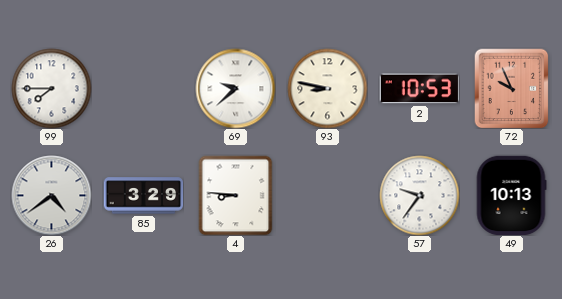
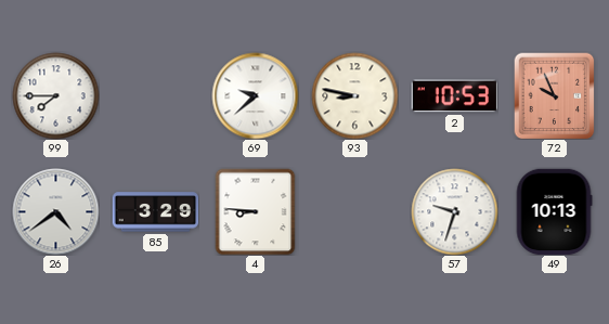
57: 9:36 -> 9:33 (454, 211)
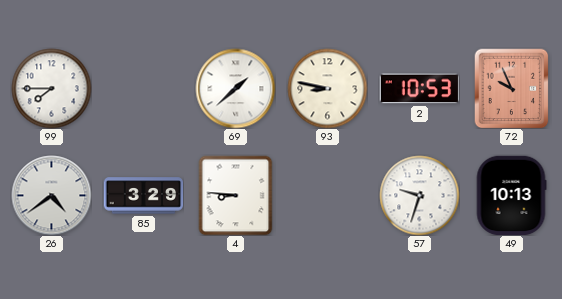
69: 9:38 -> 1:38 (235, 88)
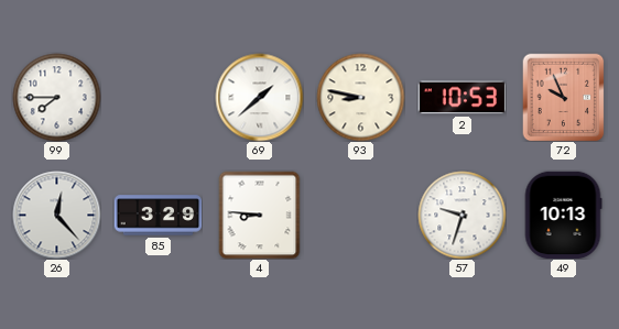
26: 4:39 -> 12:23 (56, 215)
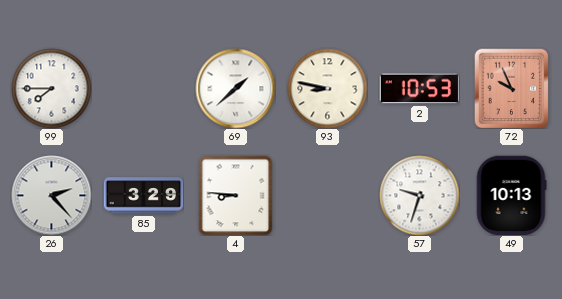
26: 12:23 -> 2:23 (51, 195)
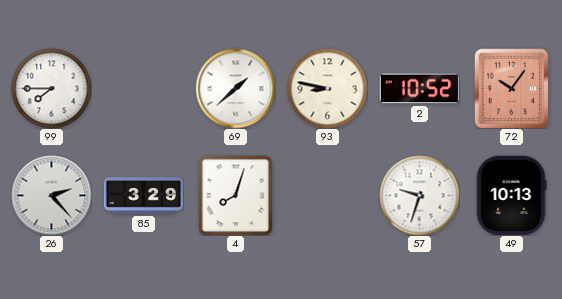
2: 10:53 -> 10:52 (419, 89)
72: 9:56 -> 10:06 (512, 88)
4: 8:46 -> 8:03 (236, 195)
